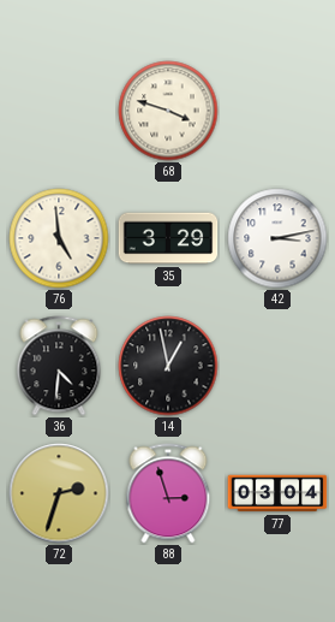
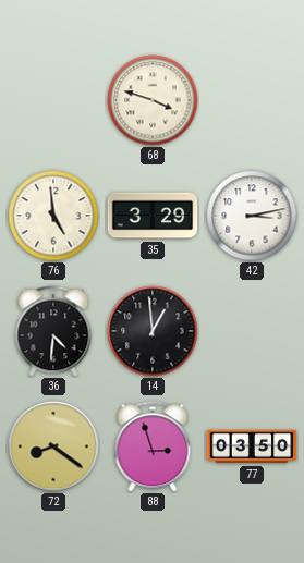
14: 12:58 -> 12:59 (153, 331)
72: 2:33 -> 8:21 (53, 446)
77: 03:04 -> 03:50 (252, 446)
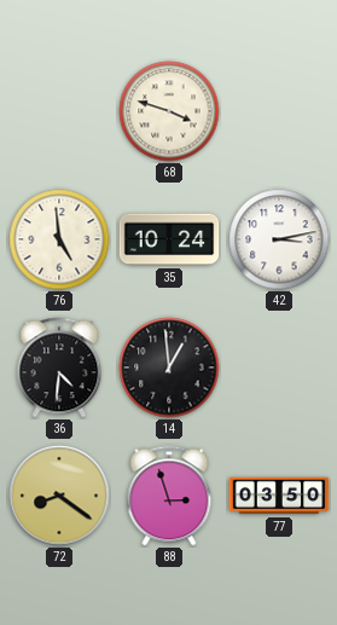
35: 3:29 -> 10:24 (169, 239)
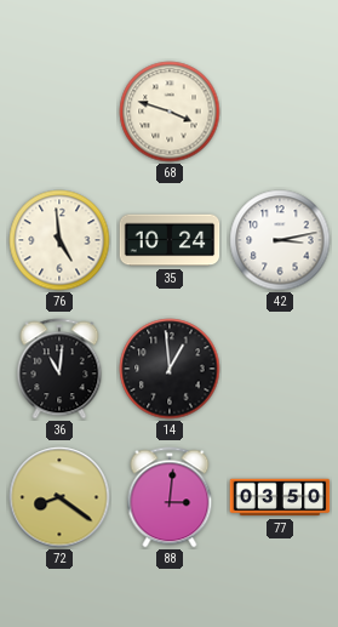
36: 4:31 -> 11:01 (59, 369)
88: 2:57 -> 3:01 (170, 497)
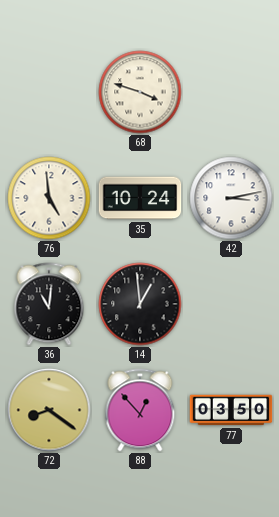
88: 3:01 -> 12:53 (140, 410)
